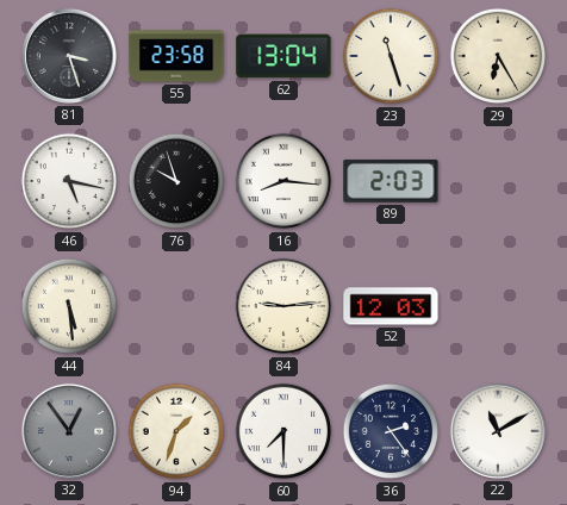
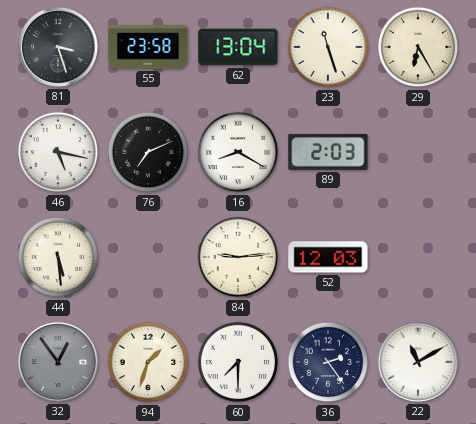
76: 9:57 -> 7:11 (148, 152)
16: 8:16 -> 8:20 (238, 152)
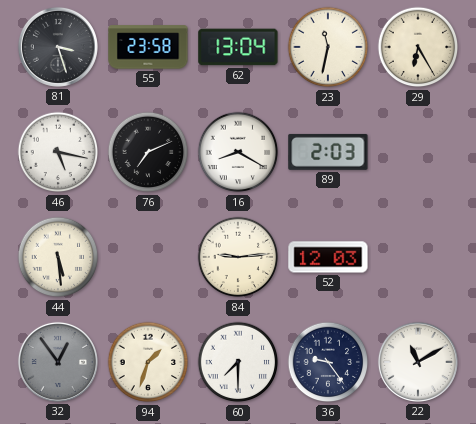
23: 11:27 -> 11:32 (328, 47)
36: 2:24 -> 9:24 (328, 362)
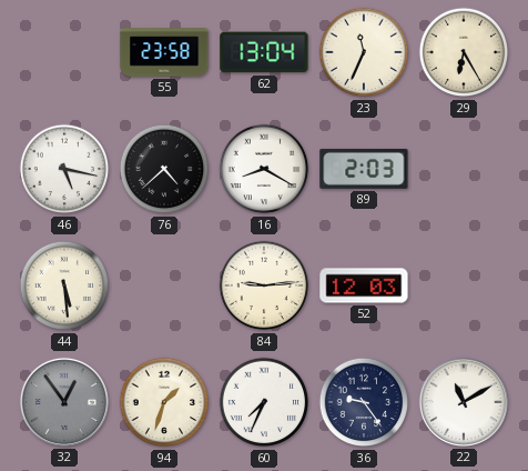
81: 3:27 -> none (58, 47)
23: 11:32 -> 11:34 (364, 52)
76: 7:11 -> 4:38 (164, 169)
60: 7:30 -> 7:34 (264, 402)
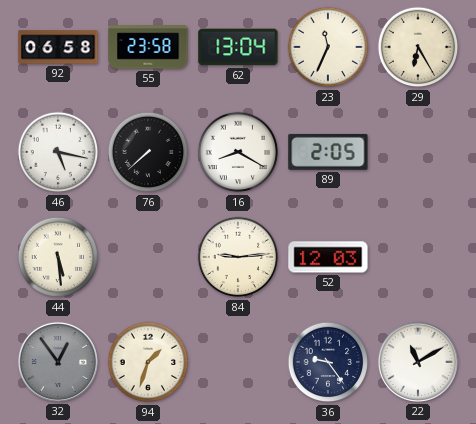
92: none -> 06:58 (58, 47)
76: 4:38 -> 7:38 (148, 152)
89: 2:03 -> 2:05 (328, 152)
60: 7:34 -> none (264, 402)
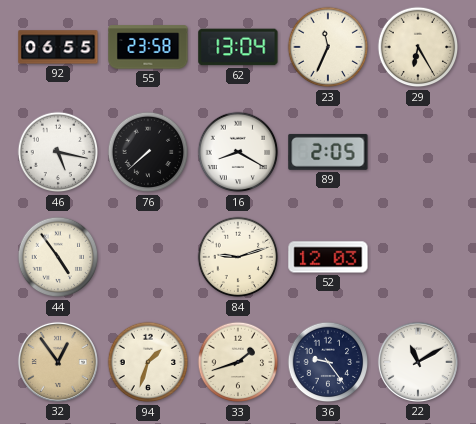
92: 06:58 -> 06:55 (58, 47)
44: 5:29 -> 4:54 (58, 257)
84: 9:14 -> 9:12 (238, 257)
32 dial: grey -> champagne (58, 362)
33: none -> 1:42 (238, 362)
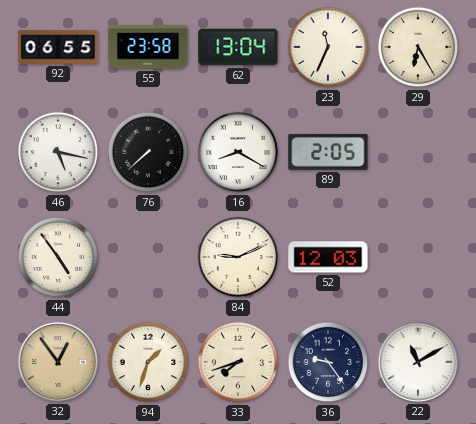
84: 9:12 -> 9:11 (238, 257)
33: 1:42 -> 7:42 (238, 362)
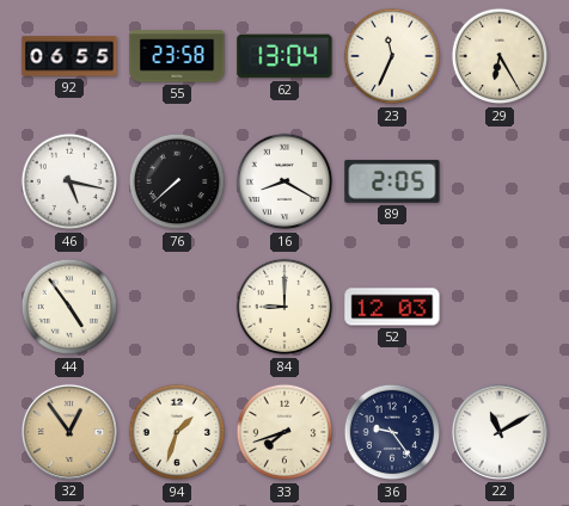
84: 9:11 -> 9:00 (284, 307)
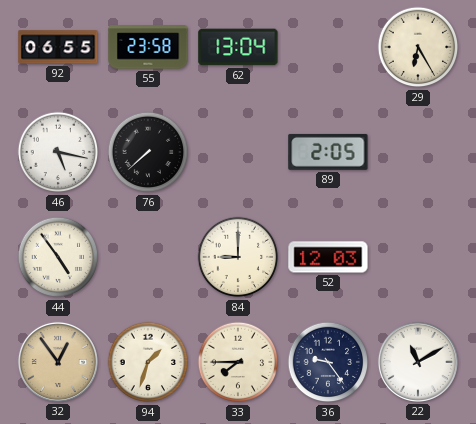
23: 11:34 -> none (392, 56)
16: 8:20 -> none (284, 181)
33: 7:42 -> 7:45 (238, 362)
